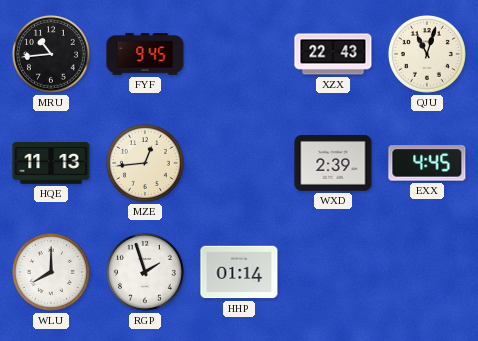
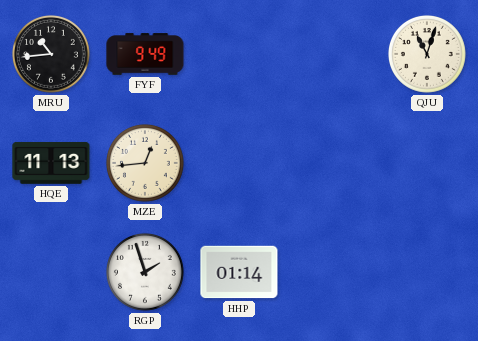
FYF: 9:45 -> 9:49 (145, 54)
XZX: 22:43 -> none (333, 54)
WXD: 2:39 -> none (333, 163)
EXX: 4:45 -> none (427, 163)
WLU: 8:00 -> none (51, 272)
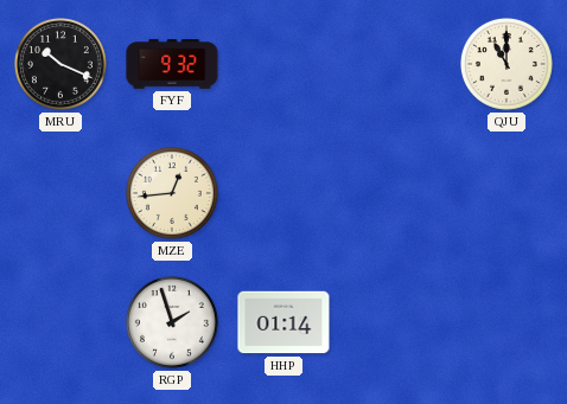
MRU: 10:44 -> 10:19 (60, 64)
FYF: 9:49 -> 9:32 (172, 64)
QJU: 11:03 -> 11:00 (507, 64)
HQE: 11:13 -> none (51, 163)
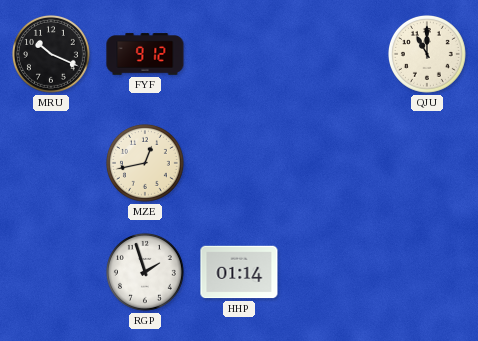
FYF: 9:32 -> 9:12 (145, 54)
MZE: 12:44 -> 12:43 (145, 163)
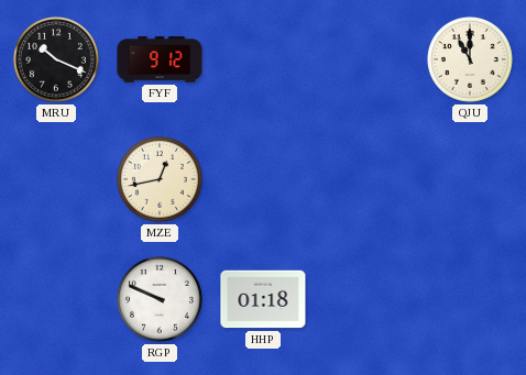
RGP: 1:57 -> 9:49 (160, 299)
HHP: 01:14 -> 01:18 (263, 299)
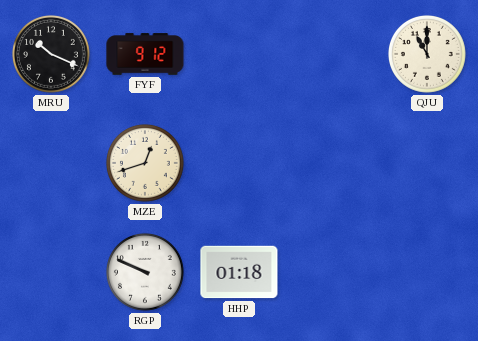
MZE: 12:43 -> 12:42 (145, 163)
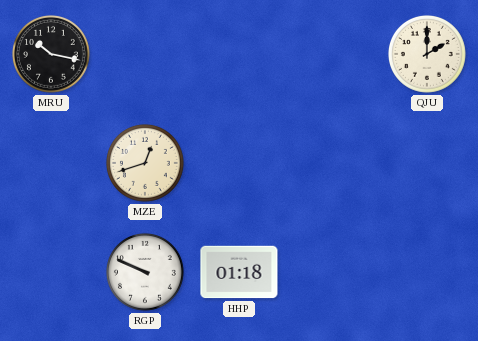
MRU: 10:19 -> 10:17 (51, 54)
FYF: 9:12 -> none (145, 54)
QJU: 11:00 -> 2:00 (427, 54)
